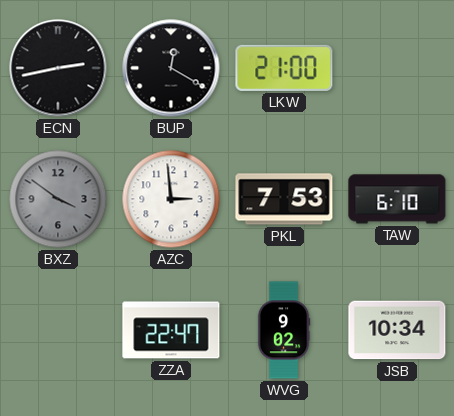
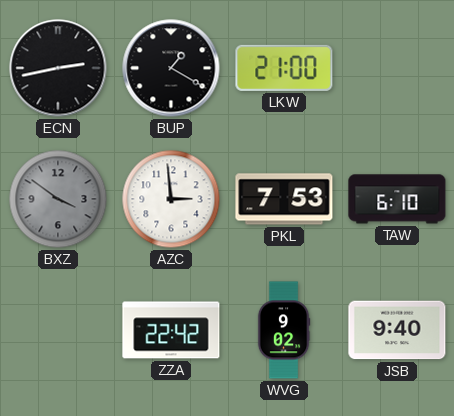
BUP: 12:20 -> 1:20 (171, 68)
ZZA: 22:47 -> 22:42 (171, 330)
JSB: 10:34 -> 9:40 (397, 330)
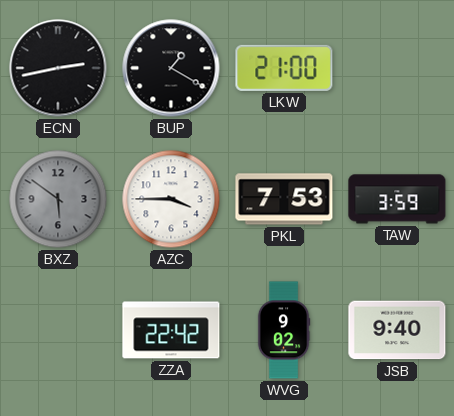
BXZ: 3:51 -> 5:51 (58, 199)
AZC: 2:59 -> 3:45 (171, 199)
TAW: 6:10 -> 3:59 (397, 199)
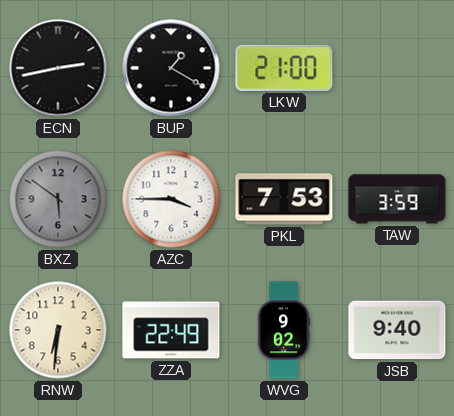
RNW: none -> 6:31 (58, 330)
ZZA: 22:42 -> 22:49 (171, 330)
